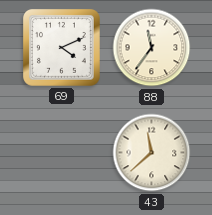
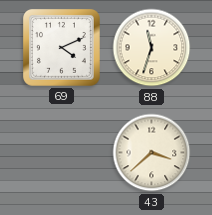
88: 11:36 -> 11:33 (152, 48)
43: 11:38 -> 3:38 (152, 153)
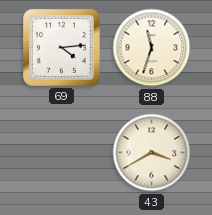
69: 4:11 -> 4:14 (62, 48)
43: 3:38 -> 3:40 (152, 153)
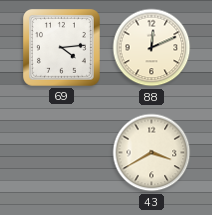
88: 11:33 -> 12:11 (152, 48)
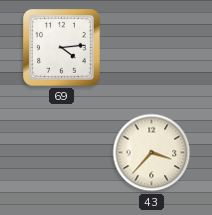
88: 12:11 -> none (152, 48)
43: 3:40 -> 3:37 (152, 153)
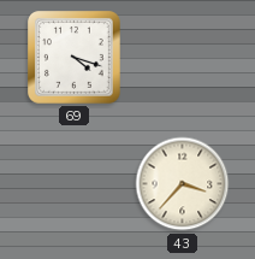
69: 4:14 -> 4:18 (75, 58)
